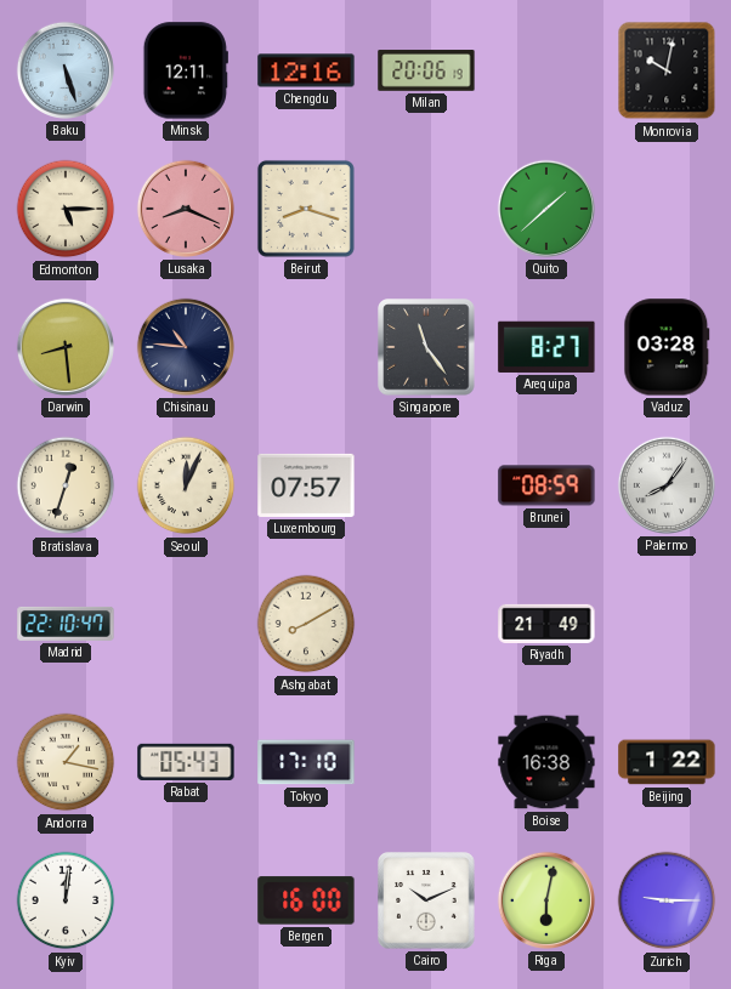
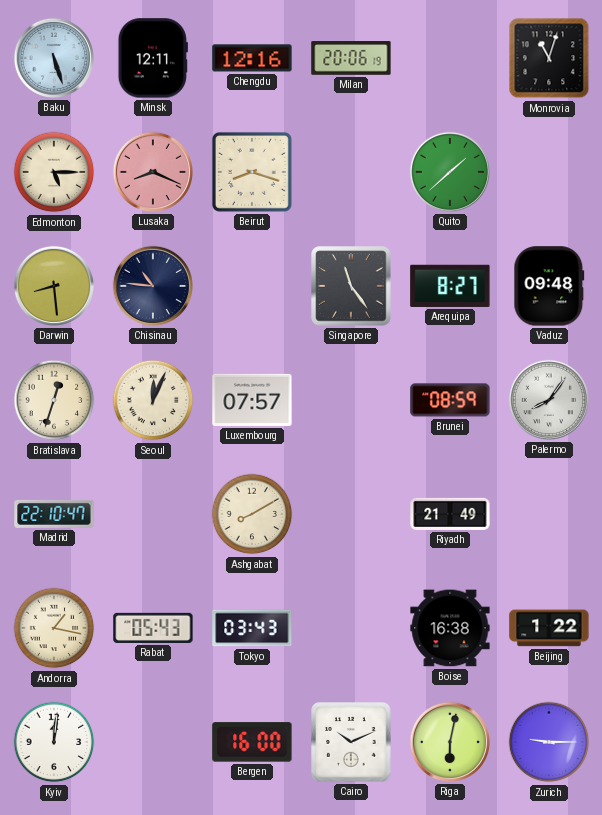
Monrovia: 10:02 -> 11:03 (549, 58)
Vaduz: 03:28 -> 09:48 (549, 286)
Tokyo: 17:10 -> 03:43 (252, 628)
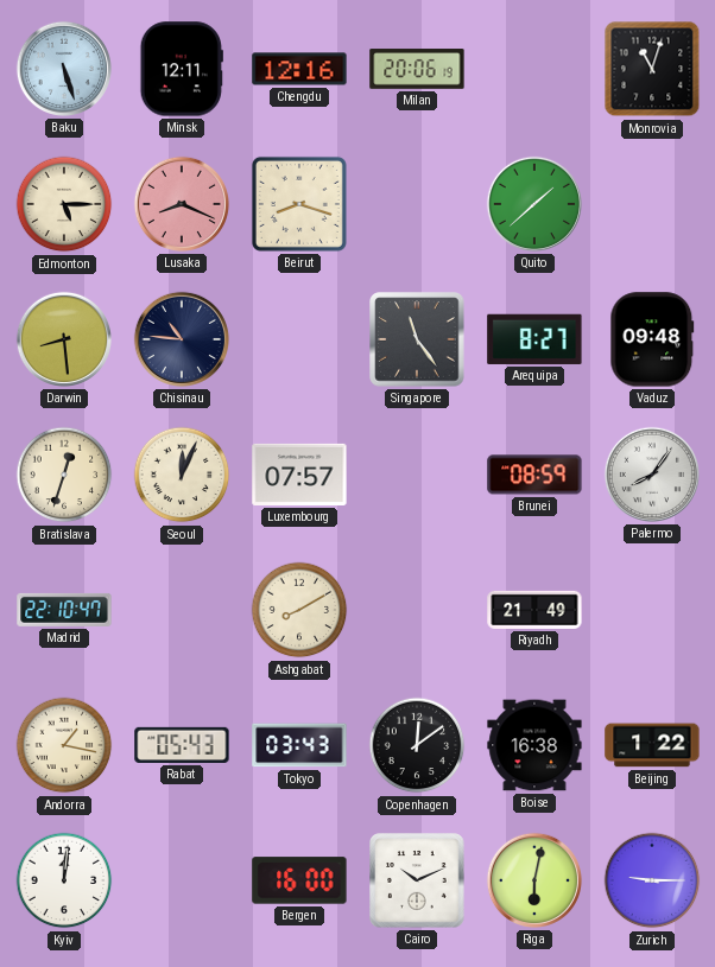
Copenhagen: none -> 12:09 (417, 745)
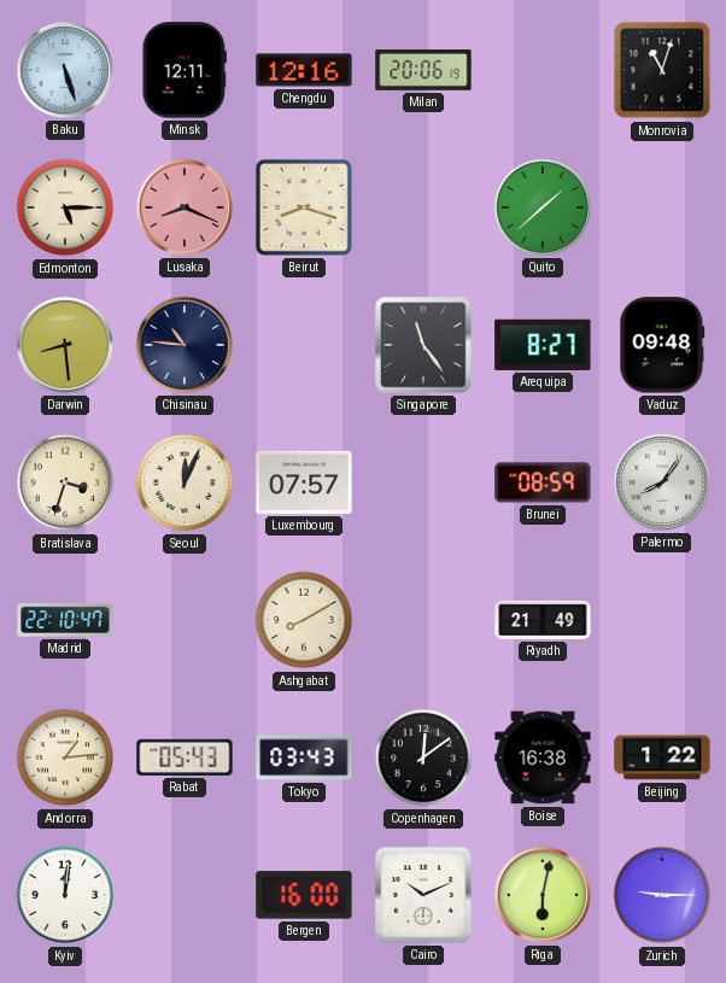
Bratislava: 12:33 -> 3:33 (65, 482)
Andorra: 1:17 -> 1:14 (65, 757)
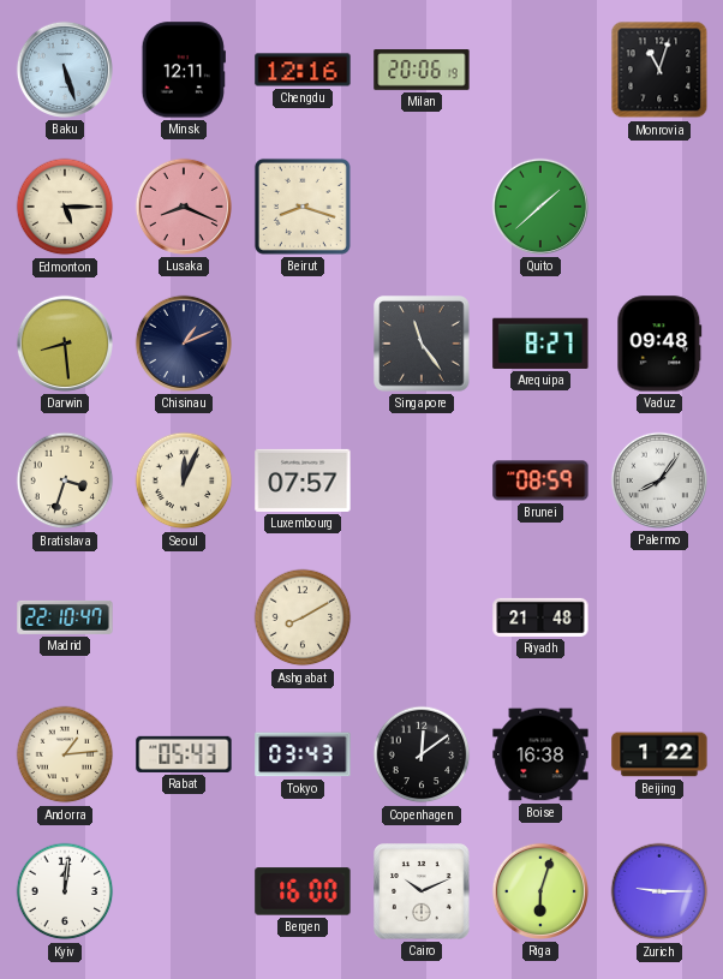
Chisinau: 10:46 -> 1:11 (184, 344)
Riyadh: 21:49 -> 21:48 (540, 617)
Riga: 6:02 -> 6:03 (540, 891)
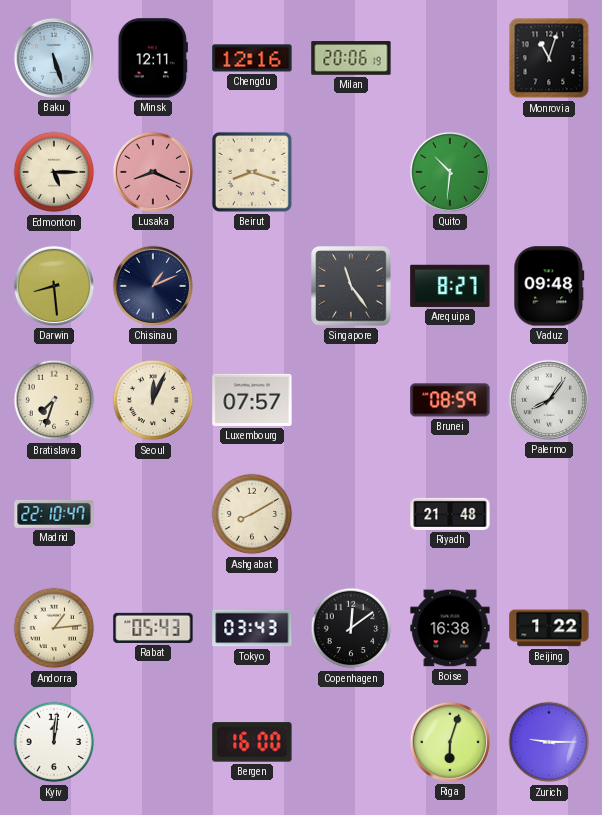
Quito: 1:38 -> 10:31 (450, 172)
Bratislava: 3:33 -> 7:33 (54, 400)
Cairo: 10:11 -> none (422, 891)
